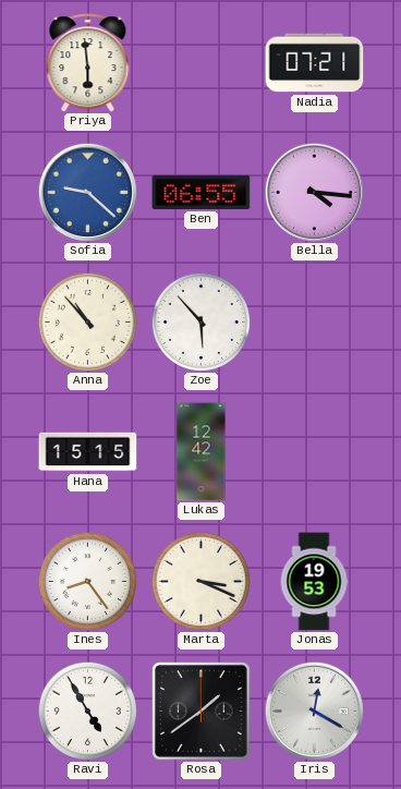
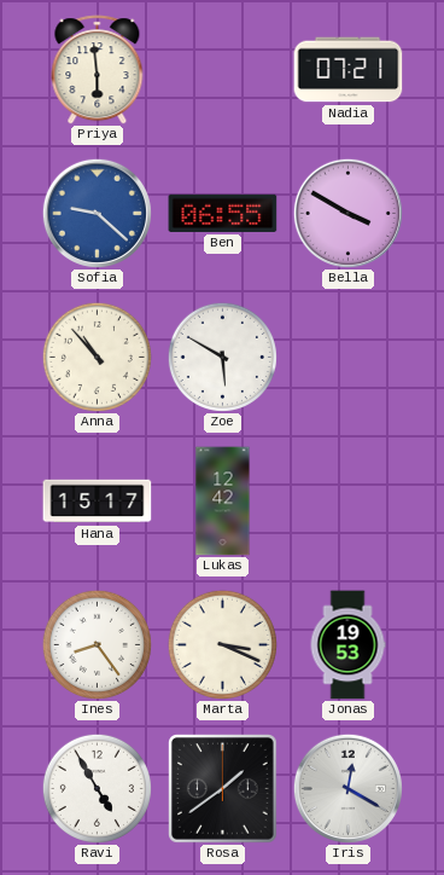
Bella: 4:16 -> 3:50 (347, 213)
Zoe: 5:53 -> 5:50 (222, 357)
Hana: 15:15 -> 15:17 (98, 502)
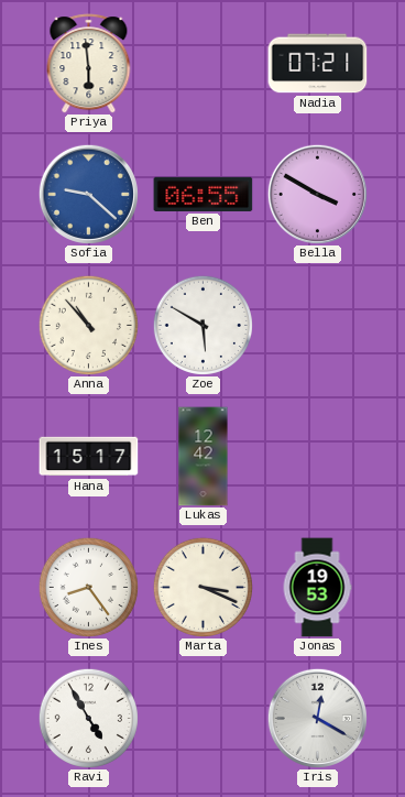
Rosa: 1:39 -> none (223, 789)
